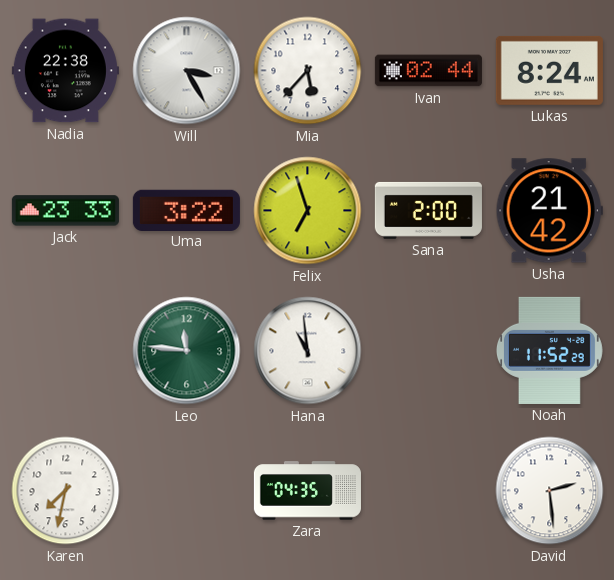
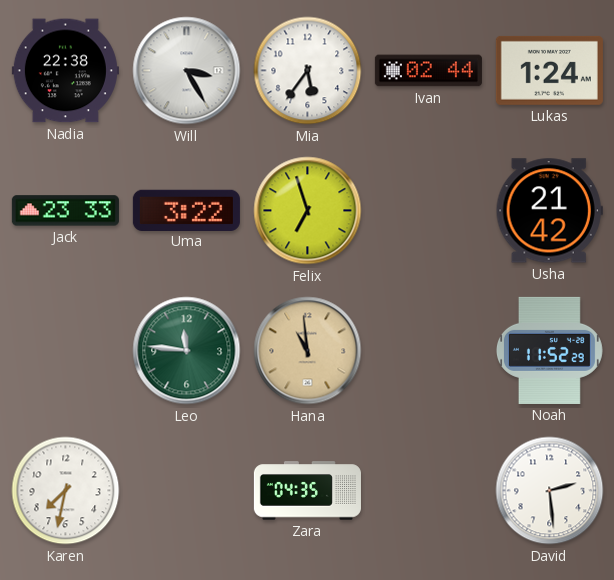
Mia: 5:37 -> 5:36 (308, 71)
Lukas: 8:24 -> 1:24 (549, 70)
Sana: 2:00 -> none (428, 210)
Hana dial: white -> champagne (308, 351)
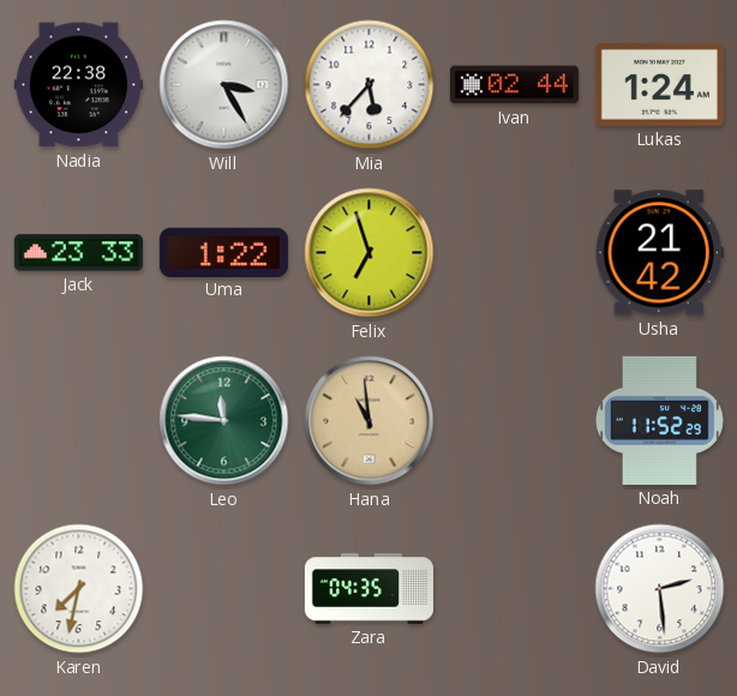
Mia: 5:36 -> 5:37 (370, 85)
Uma: 3:22 -> 1:22 (223, 252)
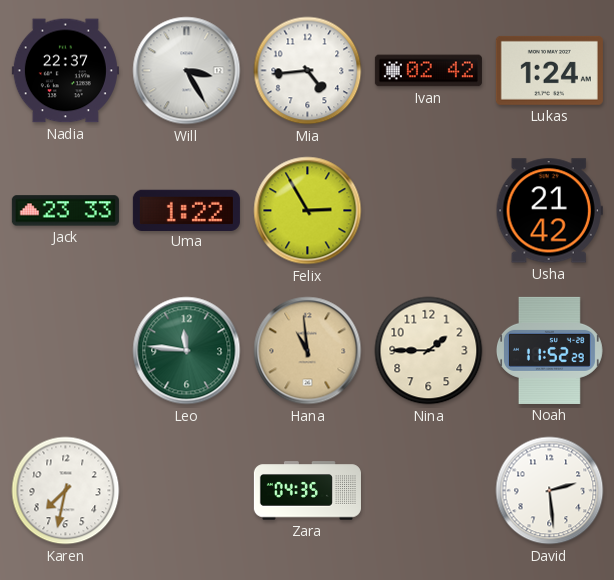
Nadia: 22:38 -> 22:37 (65, 71)
Mia: 5:37 -> 4:44 (308, 71)
Ivan: 02:44 -> 02:42 (428, 71)
Felix: 6:57 -> 2:55 (308, 211)
Nina: none -> 1:45 (429, 351)
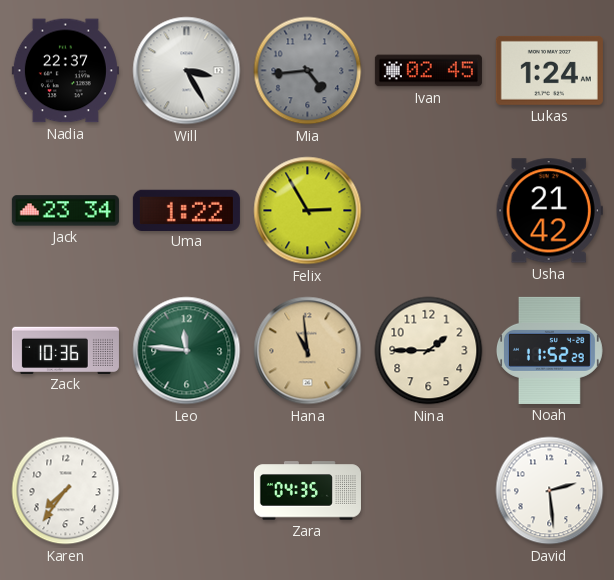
Mia dial: white -> grey (308, 71)
Ivan: 02:42 -> 02:45 (428, 71)
Jack: 23:33 -> 23:34 (65, 211)
Zack: none -> 10:36 (65, 350)
Karen: 7:32 -> 7:36 (66, 491)
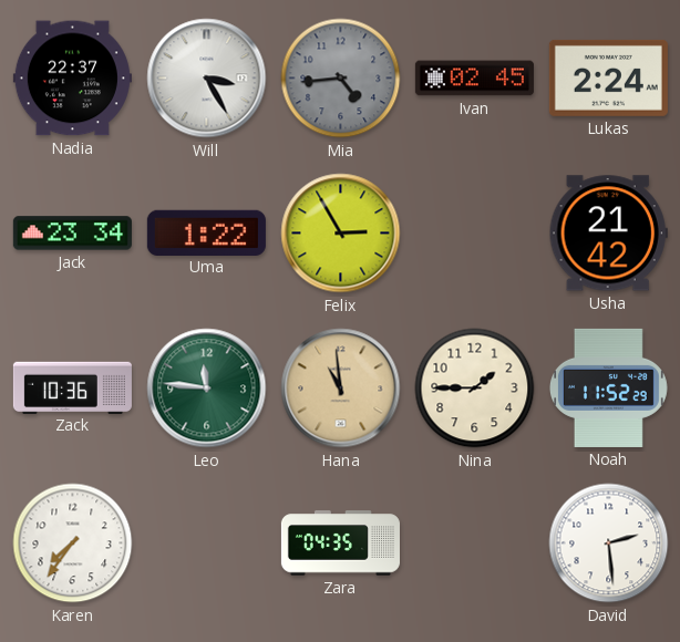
Lukas: 1:24 -> 2:24 (608, 77)
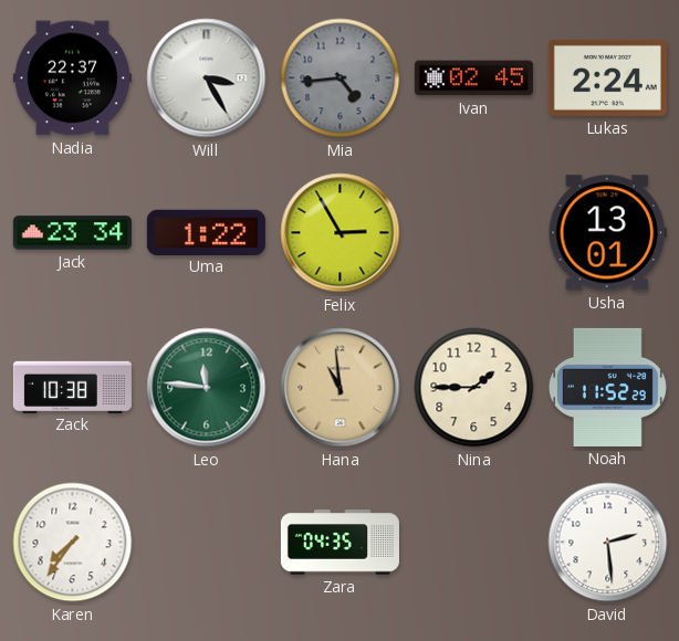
Usha: 21:42 -> 13:01 (607, 233)
Zack: 10:36 -> 10:38 (72, 387)
